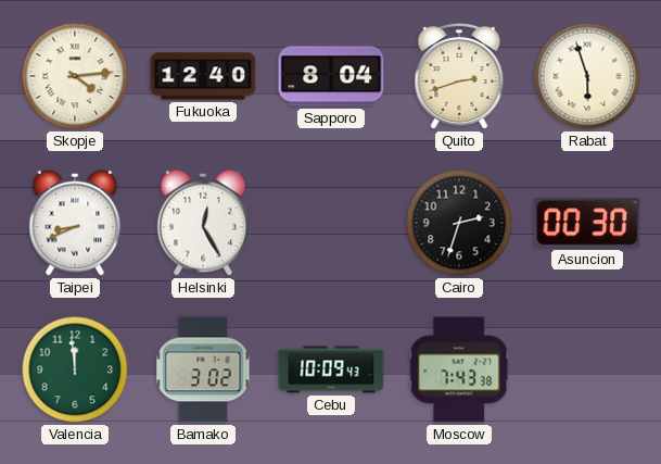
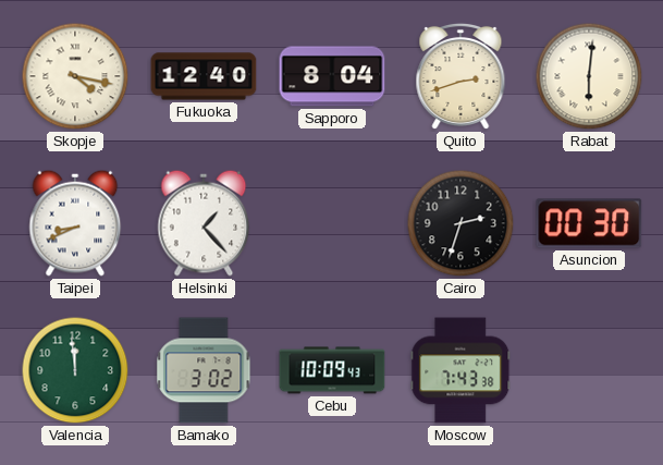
Skopje: 4:14 -> 4:17 (75, 76)
Rabat: 5:57 -> 6:01 (589, 76)
Helsinki: 12:25 -> 1:23 (204, 223)
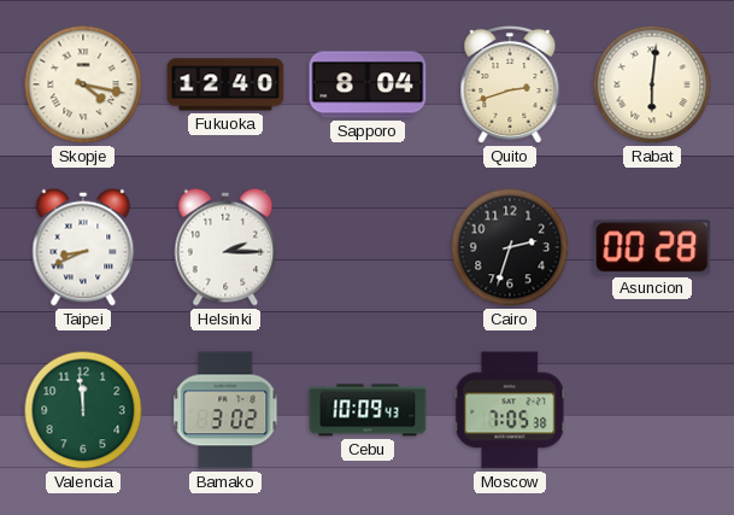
Helsinki: 1:23 -> 2:15 (225, 247)
Asuncion: 00:30 -> 00:28 (652, 247)
Moscow: 7:43 -> 7:05 (510, 410)
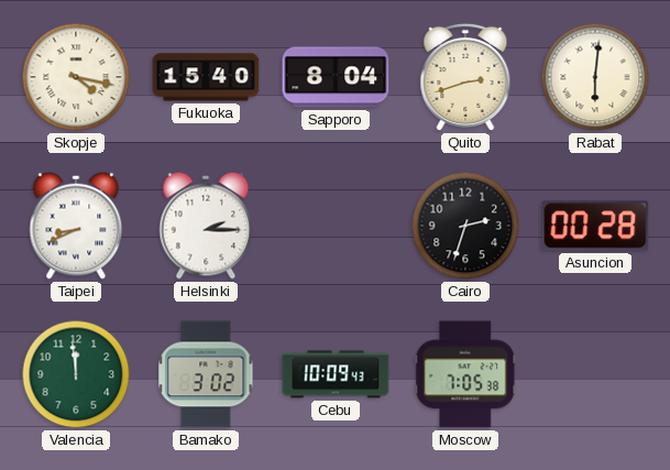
Fukuoka: 12:40 -> 15:40 (206, 77)
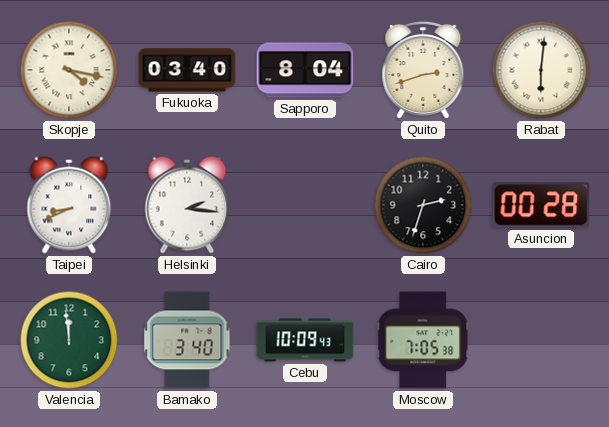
Fukuoka: 15:40 -> 03:40 (187, 70)
Helsinki: 2:15 -> 2:16 (187, 205)
Bamako: 3:02 -> 3:40 (187, 340)
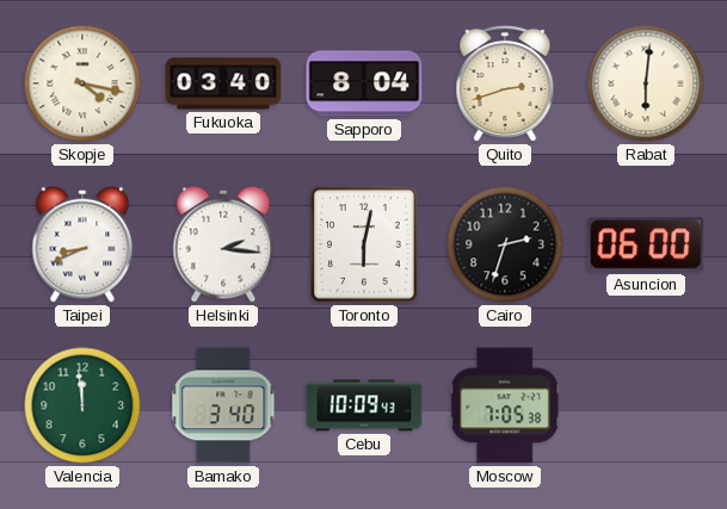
Toronto: none -> 6:02 (364, 244)
Asuncion: 00:28 -> 06:00 (646, 244)
